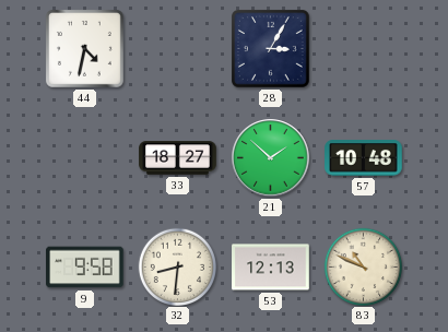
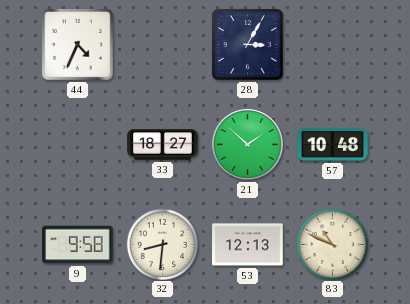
44: 4:32 -> 4:34 (77, 44)
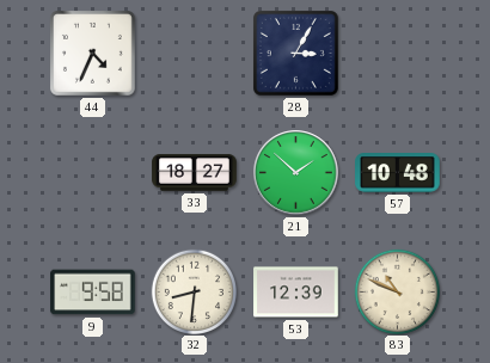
53: 12:13 -> 12:39 (296, 293)
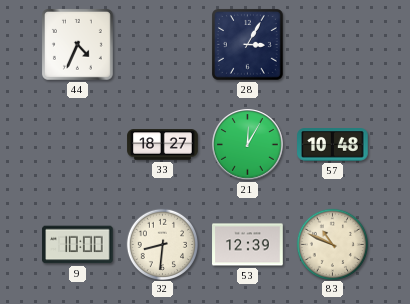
21: 1:52 -> 12:05 (248, 145)
9: 9:58 -> 10:00 (78, 245)
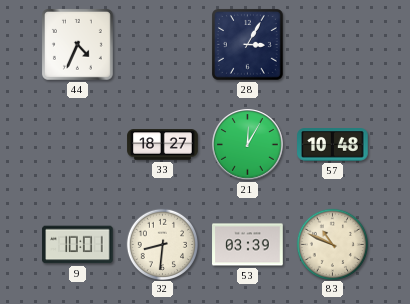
9: 10:00 -> 10:01 (78, 245)
53: 12:39 -> 03:39 (248, 245)
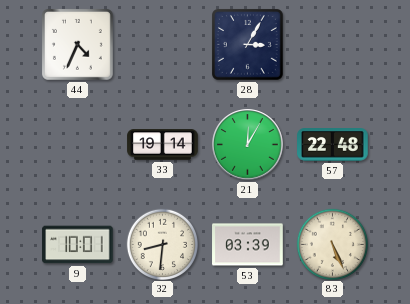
33: 18:27 -> 19:14 (163, 145)
57: 10:48 -> 22:48 (333, 145)
83: 10:49 -> 5:26 (332, 244)
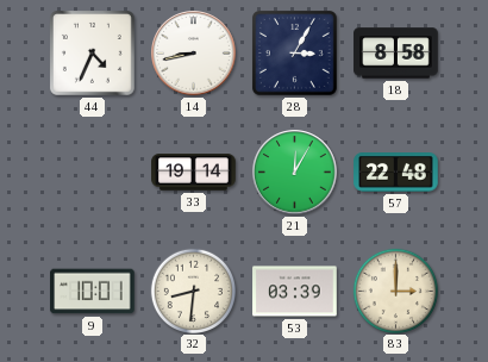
14: none -> 8:43 (194, 54)
18: none -> 8:58 (396, 54)
83: 5:26 -> 3:00 (395, 291)
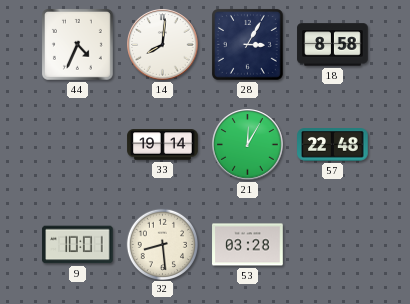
14: 8:43 -> 8:01 (163, 45)
32: 8:31 -> 8:29 (162, 244)
53: 03:39 -> 03:28 (248, 245)
83: 3:00 -> none (395, 291)
